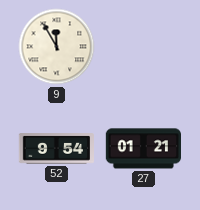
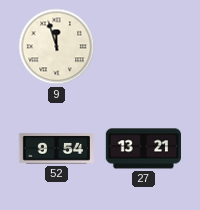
9: 11:55 -> 11:57 (57, 47)
27: 01:21 -> 13:21 (143, 149)
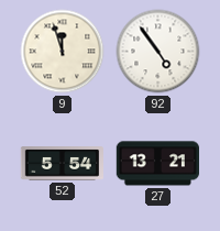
92: none -> 4:54 (158, 52)
52: 9:54 -> 5:54 (62, 164)
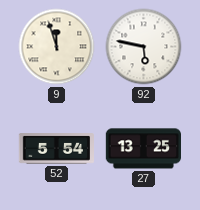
92: 4:54 -> 5:47 (144, 47)
27: 13:21 -> 13:25 (143, 149)
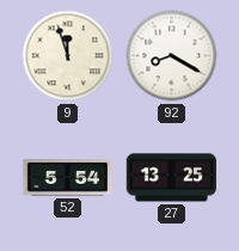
92: 5:47 -> 8:20 (172, 56)
